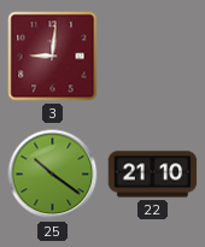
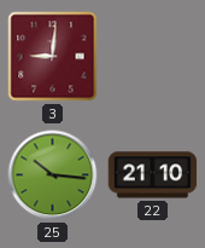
25: 10:21 -> 10:16 (53, 175)
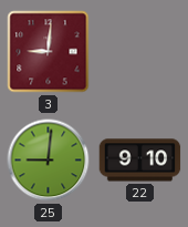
25: 10:16 -> 9:01 (49, 161)
22: 21:10 -> 9:10 (140, 161)
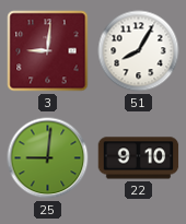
51: none -> 8:05 (139, 51)
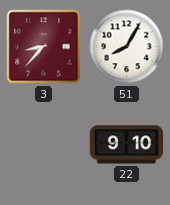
3: 9:01 -> 8:37 (44, 47)
25: 9:01 -> none (48, 158)
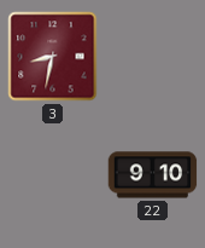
3: 8:37 -> 8:32 (53, 57)
51: 8:05 -> none (127, 47)
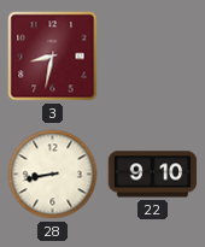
28: none -> 8:43 (53, 175)
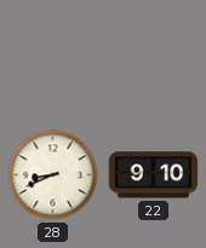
3: 8:32 -> none (53, 57)
28: 8:43 -> 8:41 (53, 175)
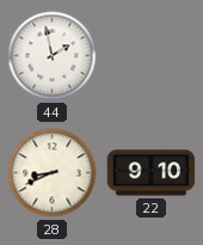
44: none -> 1:58 (53, 56)
